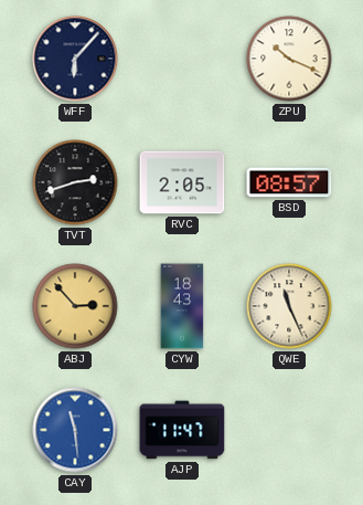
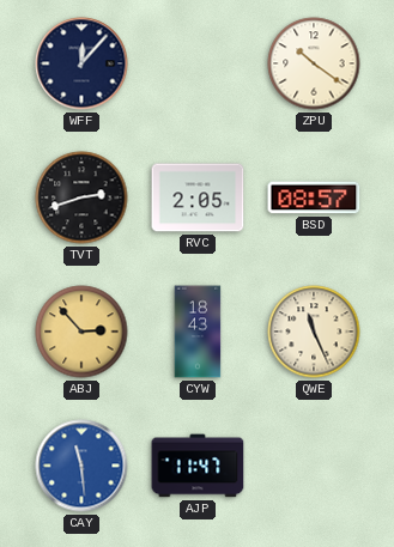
WFF: 6:07 -> 12:07 (81, 63)
ZPU: 10:19 -> 10:21 (314, 63)
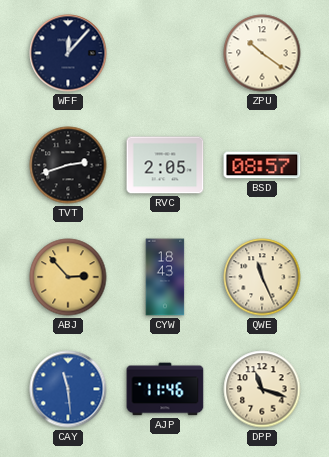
AJP: 11:47 -> 11:46 (165, 389)
DPP: none -> 11:18 (262, 389)
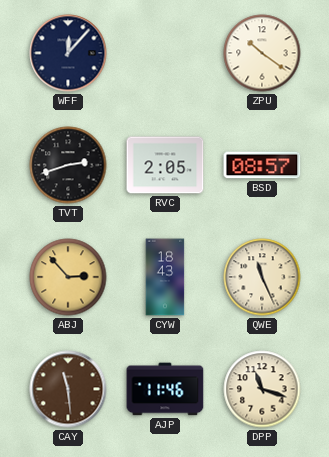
CAY dial: blue -> brown (68, 389)
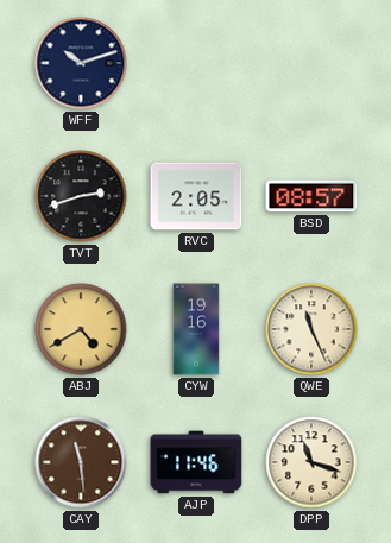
WFF: 12:07 -> 10:12 (81, 63)
ZPU: 10:21 -> none (262, 53)
ABJ: 2:53 -> 4:40 (81, 329)
CYW: 18:43 -> 19:16 (196, 329)
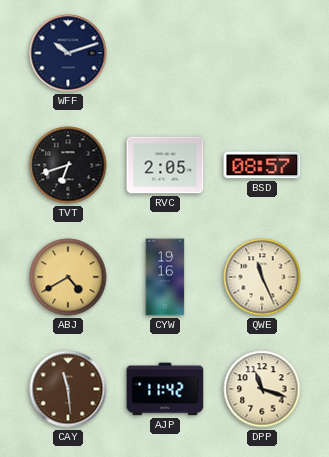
TVT: 2:42 -> 6:42 (68, 165)
AJP: 11:46 -> 11:42 (165, 389)
